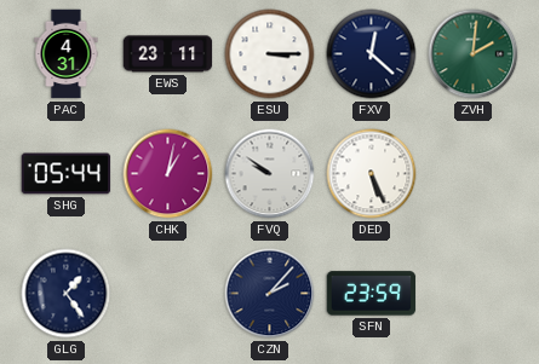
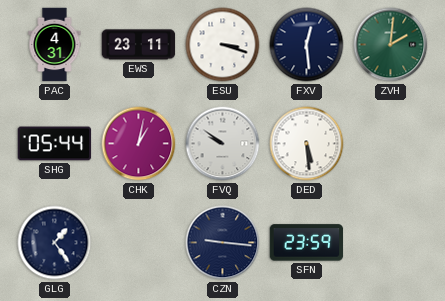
ESU: 3:15 -> 3:18 (223, 45)
FXV: 12:22 -> 12:29 (307, 45)
DED: 5:26 -> 5:29 (307, 144)
CZN: 2:07 -> 9:16 (223, 243)
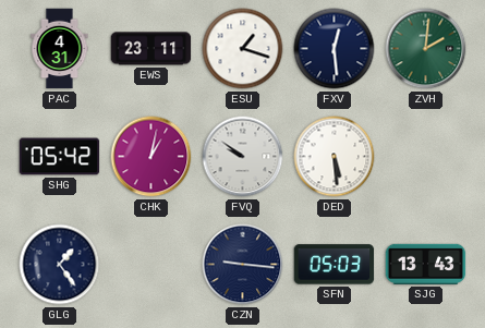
ESU: 3:18 -> 1:18 (243, 49)
SHG: 05:44 -> 05:42 (60, 157)
SFN: 23:59 -> 05:03 (335, 265)
SJG: none -> 13:43 (426, 264)
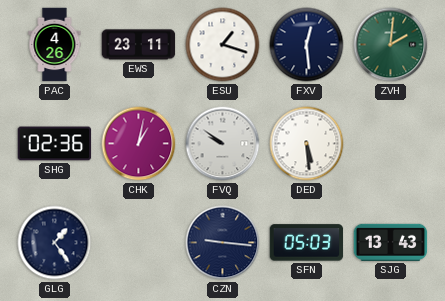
PAC: 4:31 -> 4:26 (55, 45)
SHG: 05:42 -> 02:36 (55, 144)
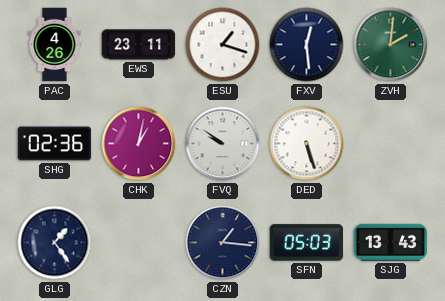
DED: 5:29 -> 5:27 (307, 144)
CZN: 9:16 -> 1:16 (223, 243)
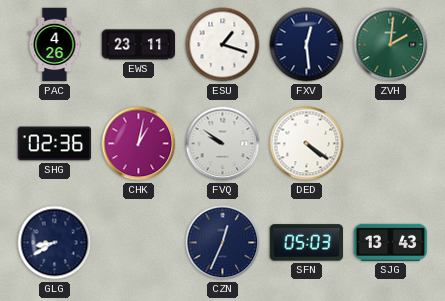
DED: 5:27 -> 4:21 (307, 144)
GLG: 1:24 -> 8:40 (55, 243)
CZN: 1:16 -> 12:34 (223, 243)
